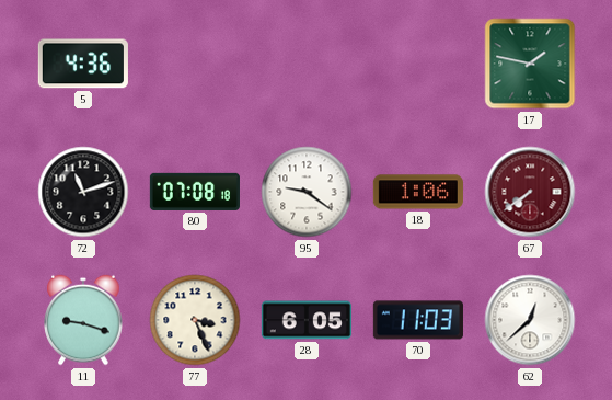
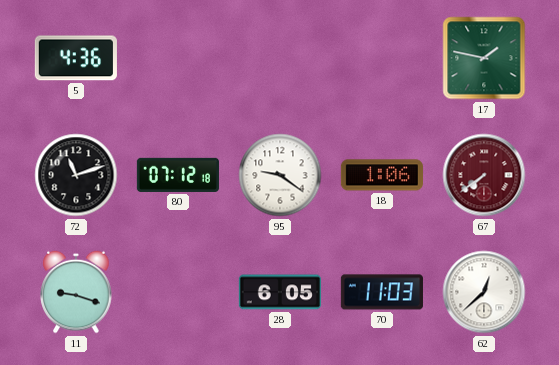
80: 07:08 -> 07:12 (178, 175)
77: 3:26 -> none (195, 320)
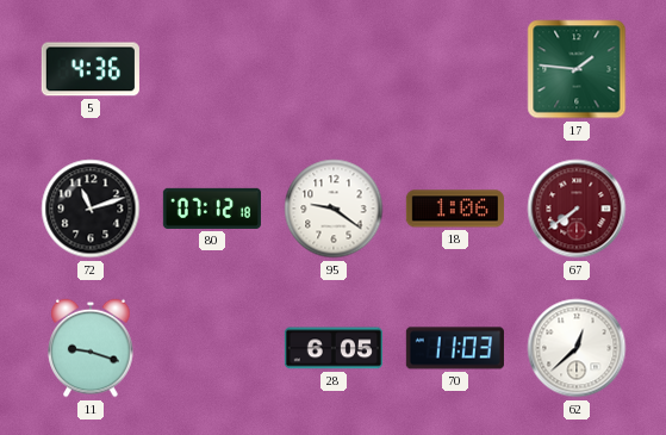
17: 1:47 -> 1:46 (577, 69)
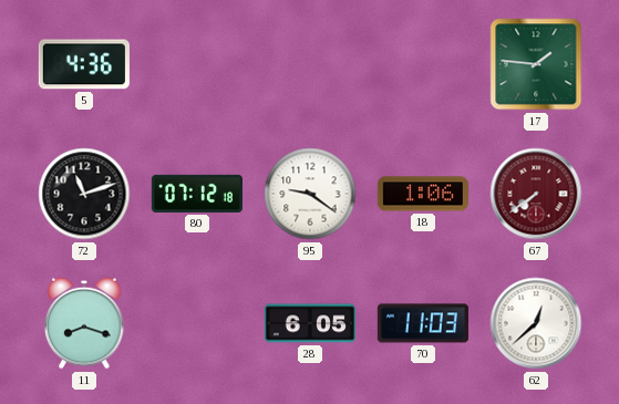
11: 9:18 -> 8:18 (84, 323)
